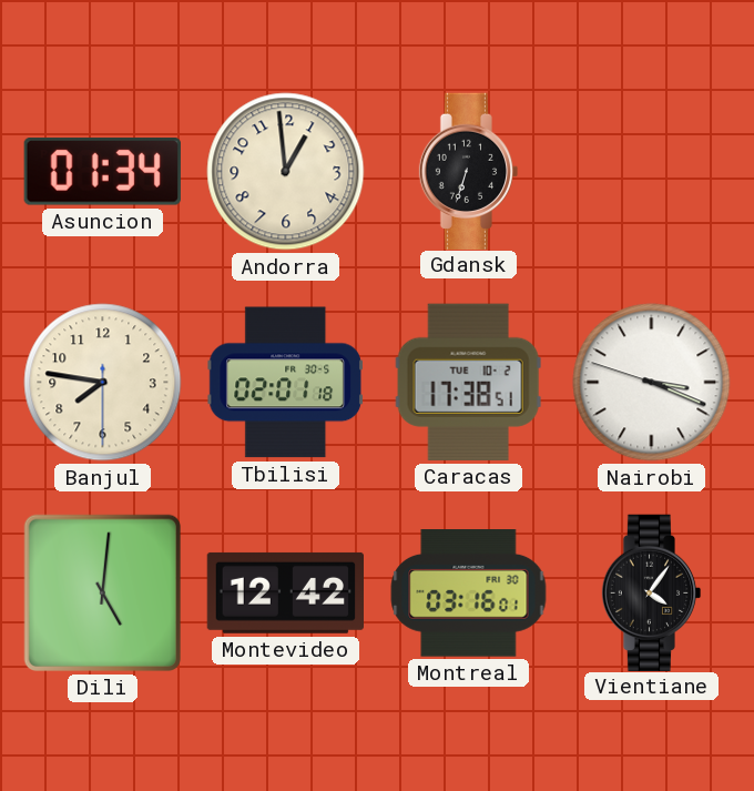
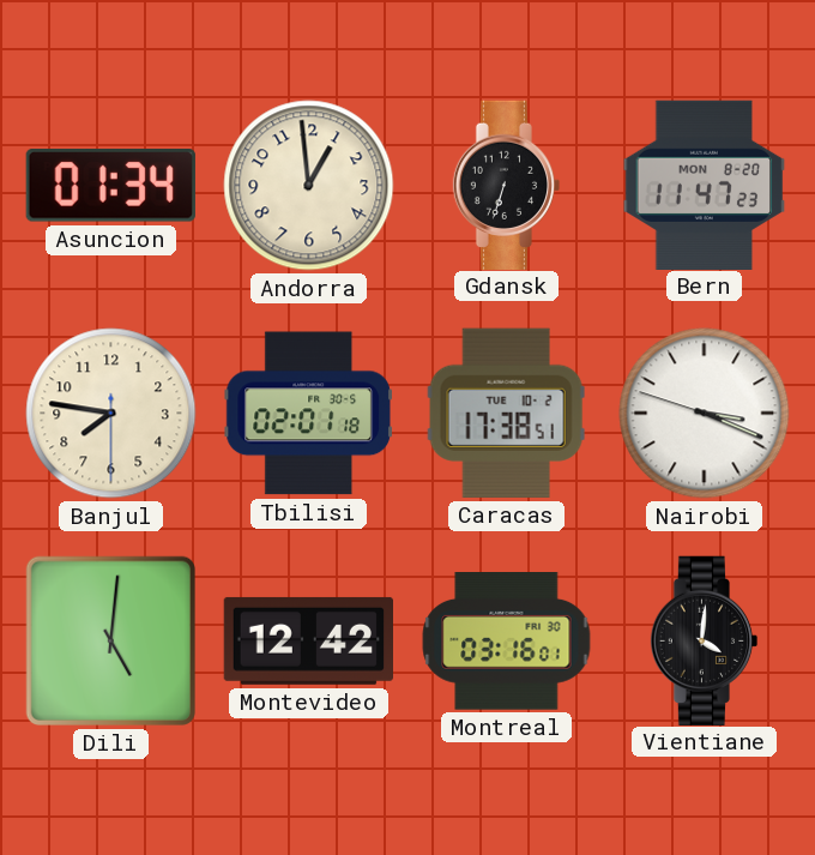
Bern: none -> 11:47 (705, 185)
Vientiane: 4:06 -> 4:01 (705, 640)
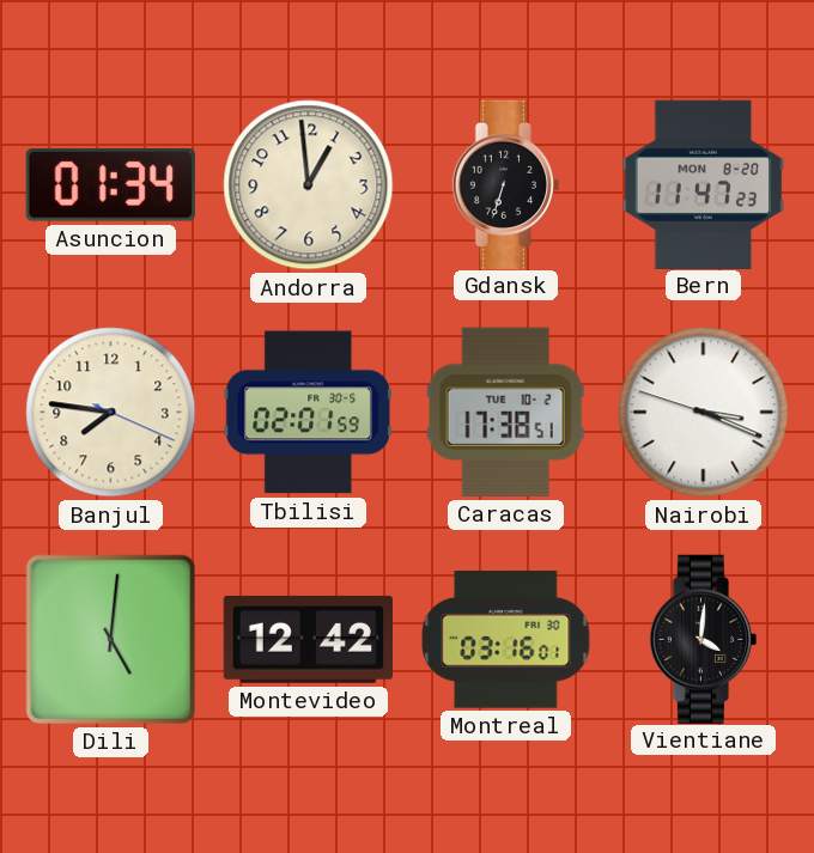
Banjul: 7:46:30 -> 7:46:19 (111, 413)
Tbilisi: 02:01:18 -> 02:01:59 (308, 413)
